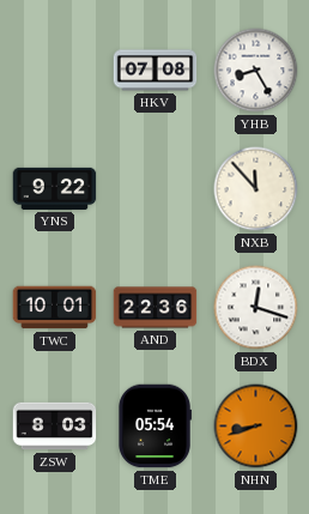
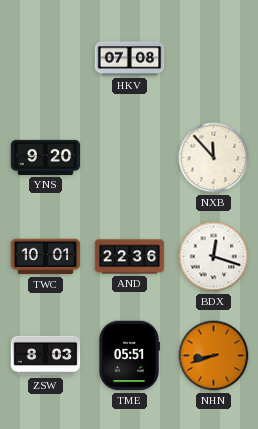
YHB: 8:25 -> none (256, 71)
YNS: 9:22 -> 9:20 (46, 157)
TME: 05:54 -> 05:51 (129, 356)
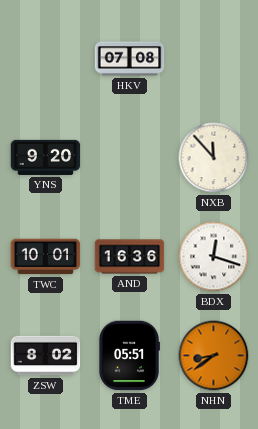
AND: 22:36 -> 16:36 (130, 257)
ZSW: 8:03 -> 8:02 (46, 356)
NHN: 8:42 -> 8:39 (214, 356)
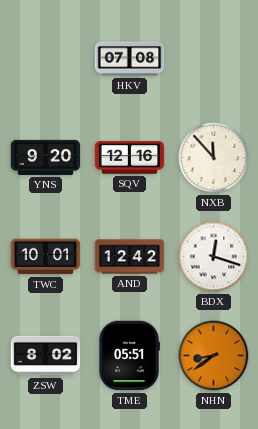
SQV: none -> 12:16 (130, 158)
AND: 16:36 -> 12:42 (130, 257)
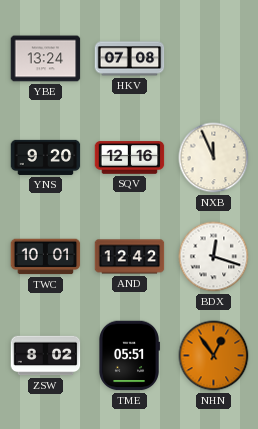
YBE: none -> 13:24 (46, 59)
NXB: 11:53 -> 11:56 (214, 158)
NHN: 8:39 -> 12:54 (214, 356)
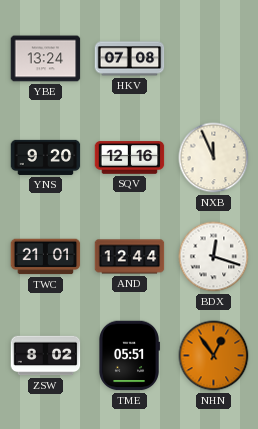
TWC: 10:01 -> 21:01 (46, 257)
AND: 12:42 -> 12:44 (130, 257)
